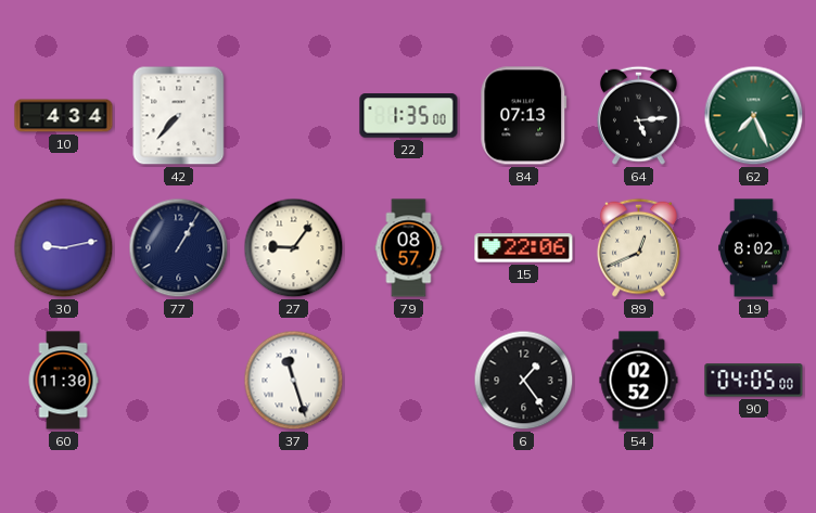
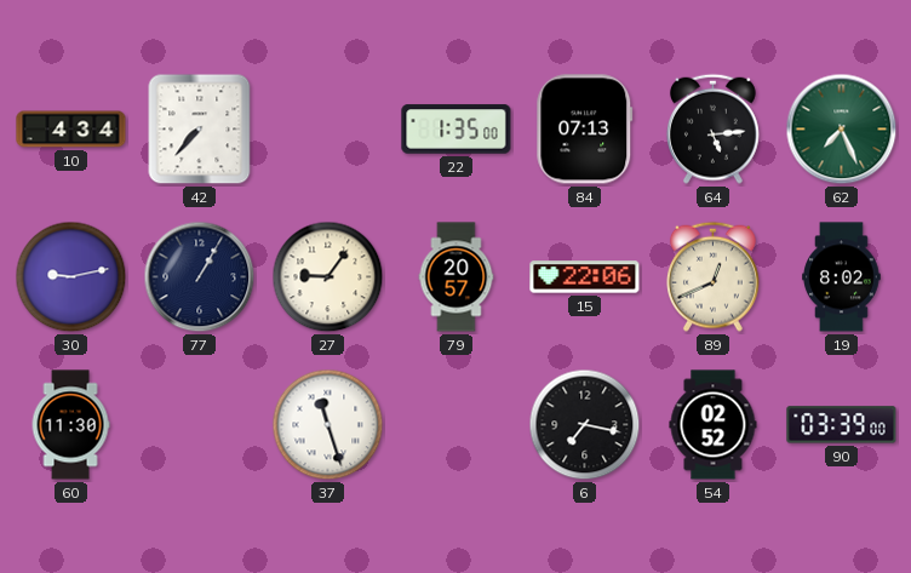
79: 08:57 -> 20:57 (457, 277)
6: 1:24 -> 7:17 (585, 425)
90: 04:05 -> 03:39 (842, 425)
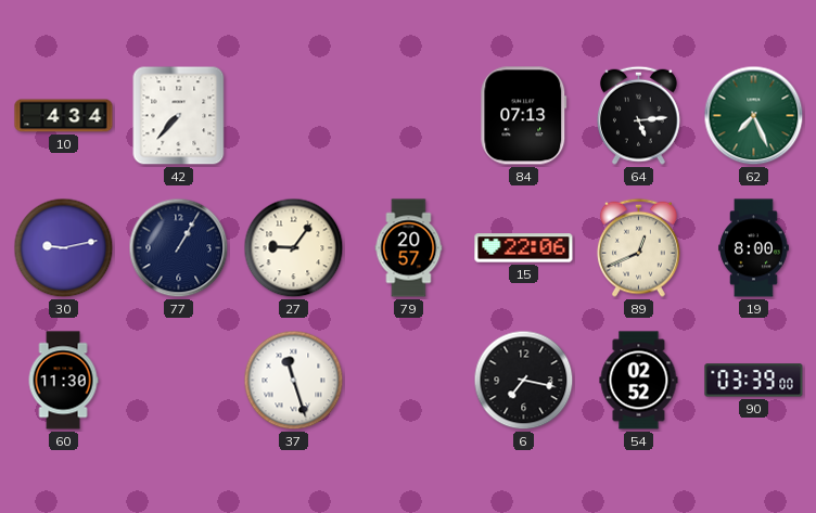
22: 1:35 -> none (457, 130)
19: 8:02 -> 8:00 (754, 248)
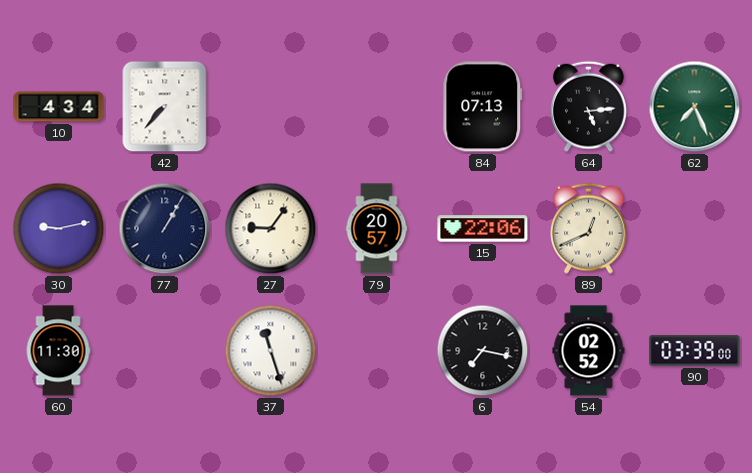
19: 8:00 -> none (754, 248)
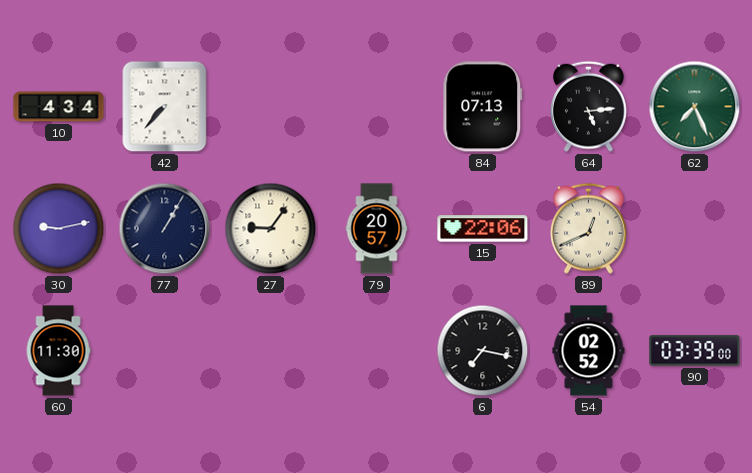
37: 11:27 -> none (271, 351)
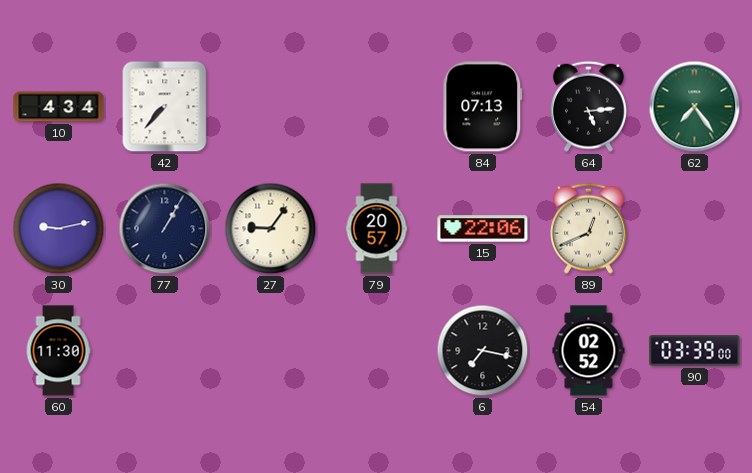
62: 7:26 -> 7:24 (695, 107)
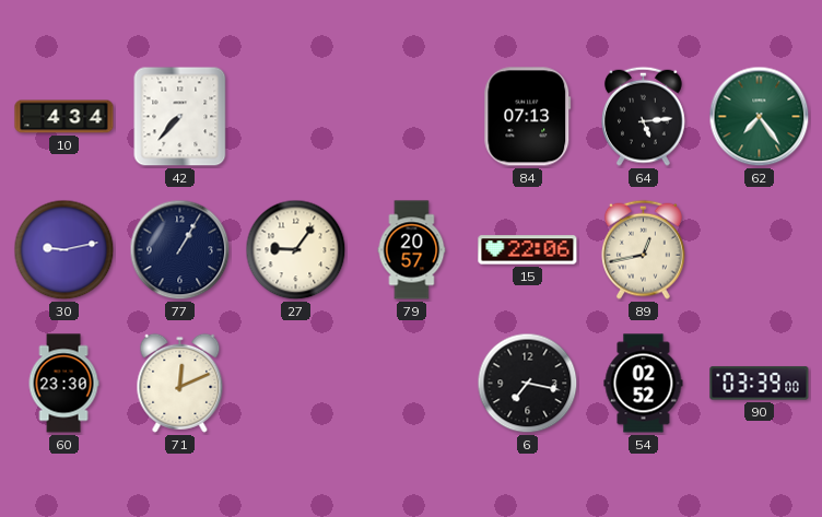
89: 12:41 -> 12:43 (643, 249)
60: 11:30 -> 23:30 (63, 384)
71: none -> 12:11 (180, 383)
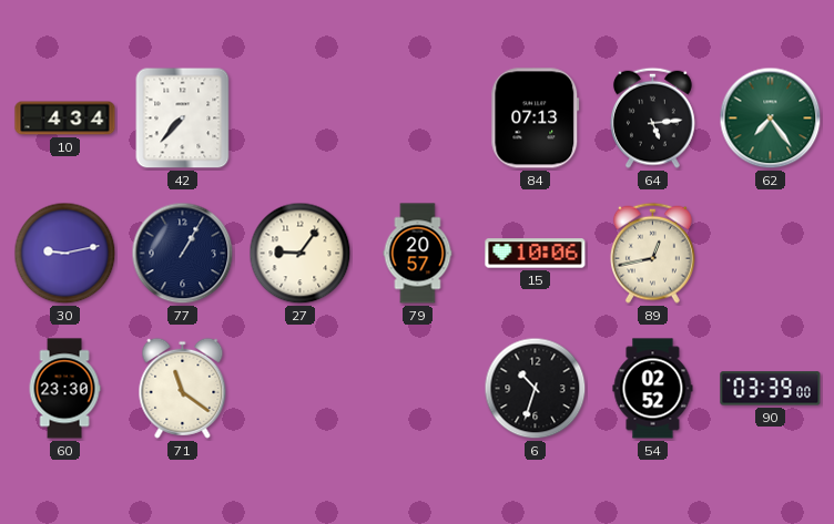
15: 22:06 -> 10:06 (536, 254)
71: 12:11 -> 11:21 (183, 388)
6: 7:17 -> 10:33 (536, 389)
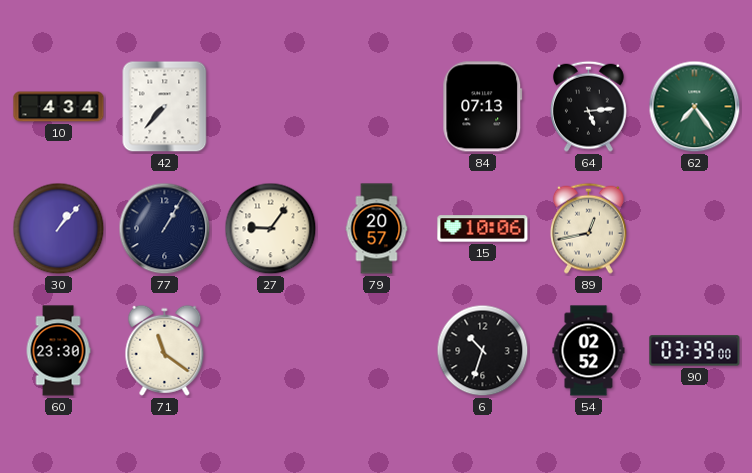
30: 9:13 -> 1:07 (59, 229)
